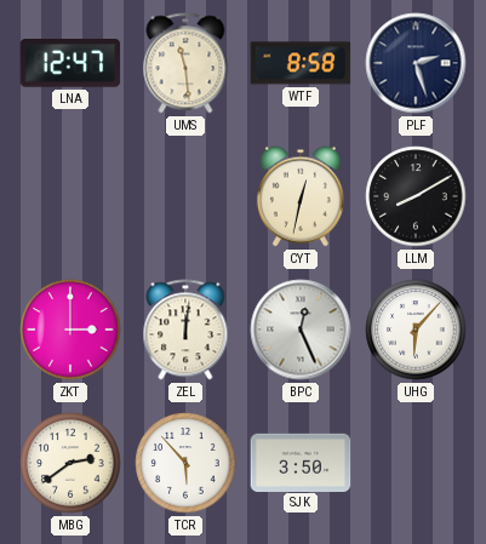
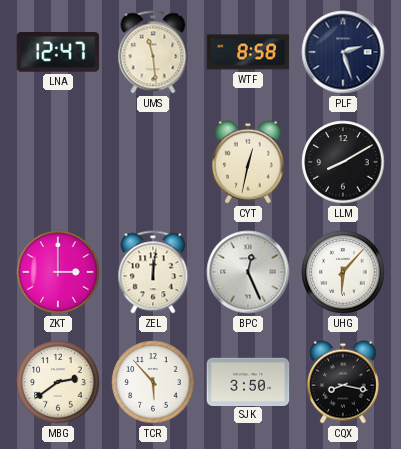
CQX: none -> 8:17 (343, 382)
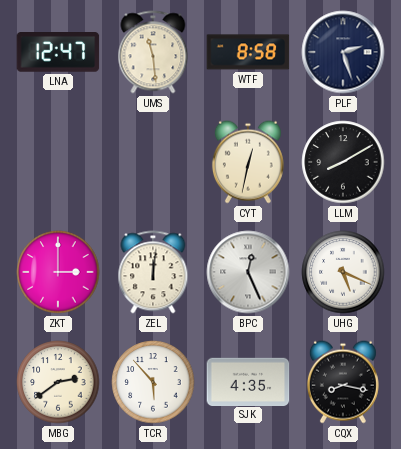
UHG: 6:07 -> 5:19 (343, 272)
SJK: 3:50 -> 4:35 (248, 381)
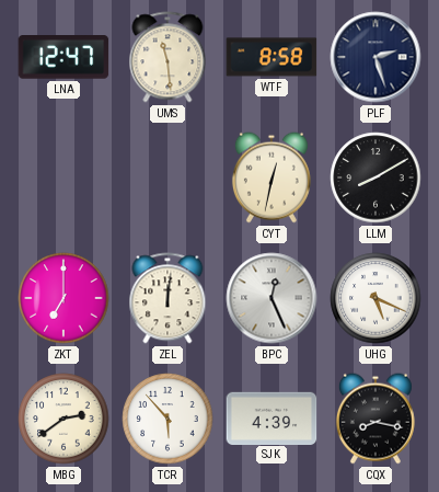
ZKT: 3:00 -> 7:00 (63, 298)
SJK: 4:35 -> 4:39 (272, 417)
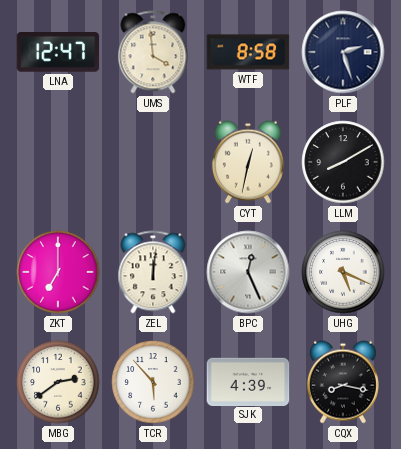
UMS: 11:29 -> 3:59 (153, 52)
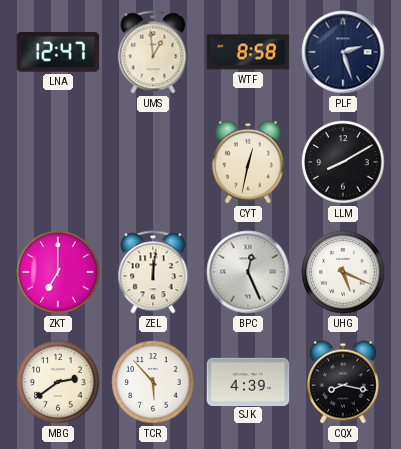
UMS: 3:59 -> 12:59 (153, 52)
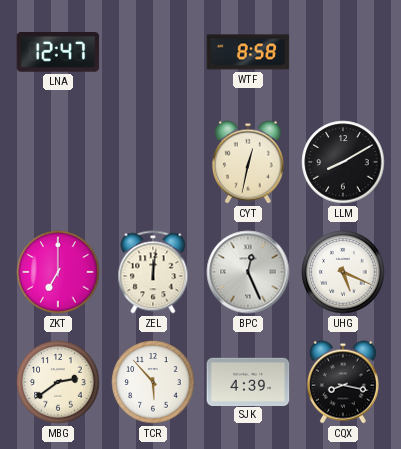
UMS: 12:59 -> none (153, 52)
PLF: 2:27 -> none (343, 52)
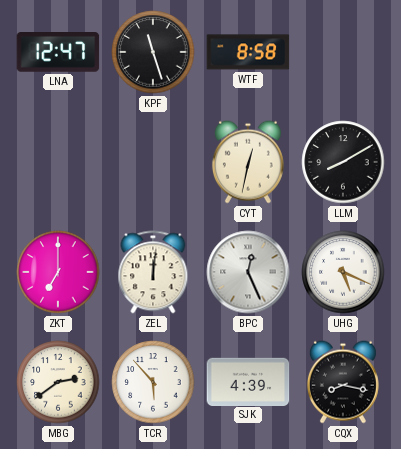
KPF: none -> 11:27 (153, 52)
